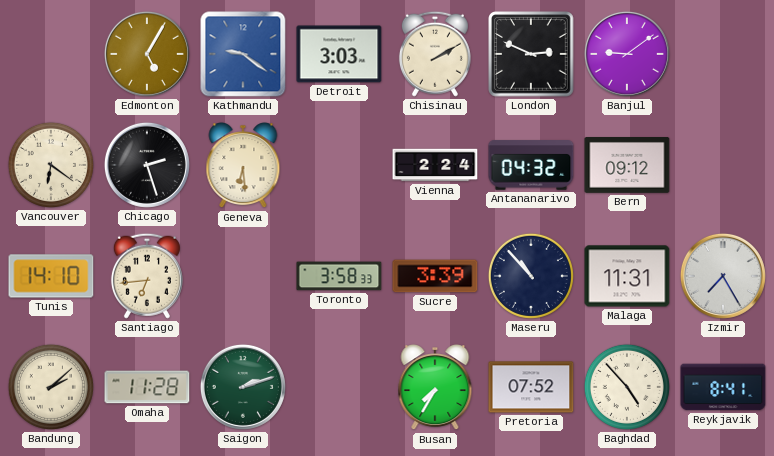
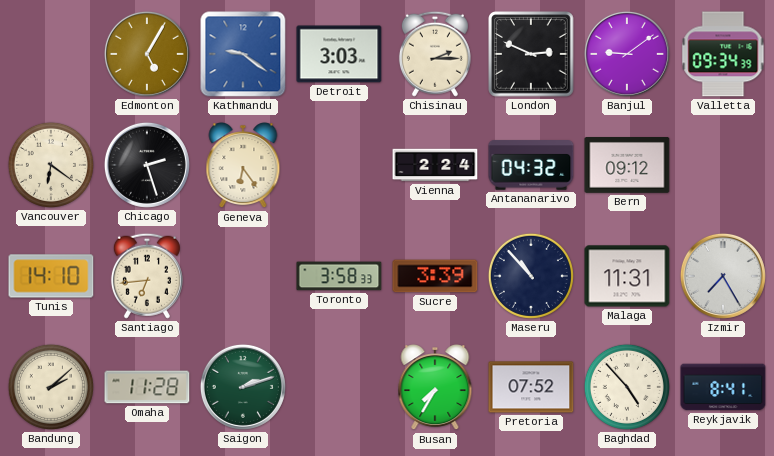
Chisinau: 2:10 -> 2:15 (435, 54)
Valletta: none -> 09:34 (723, 54)
Geneva: 6:29 -> 6:24 (243, 166)
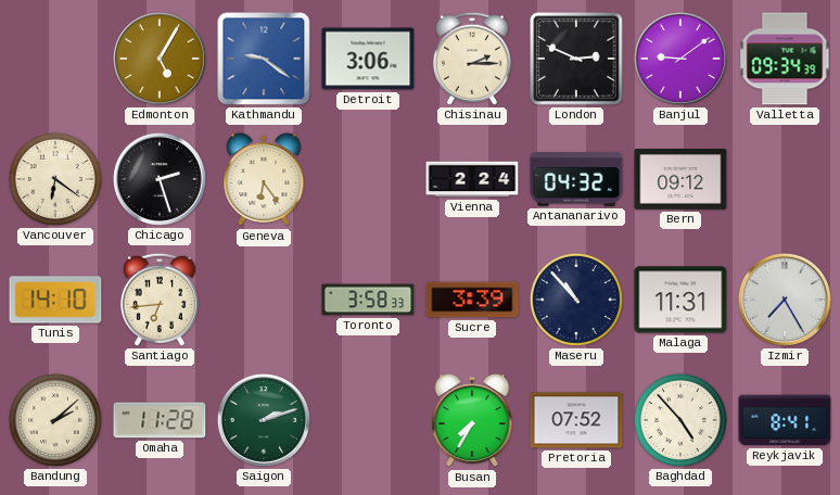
Detroit: 3:03 -> 3:06 (368, 59)
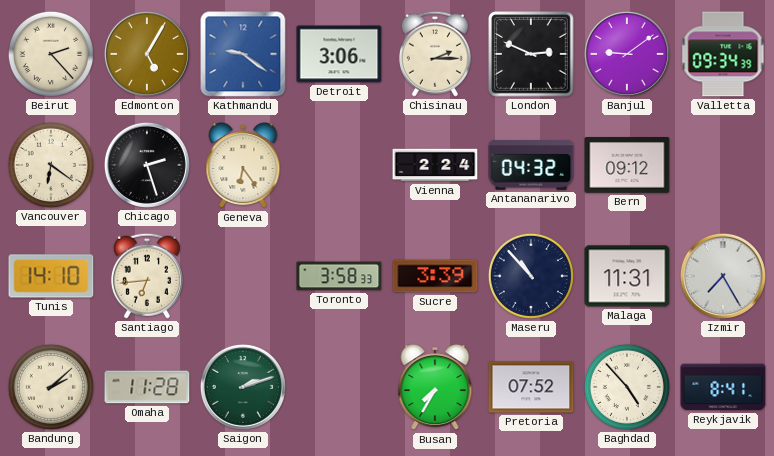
Beirut: none -> 2:23 (51, 54)
